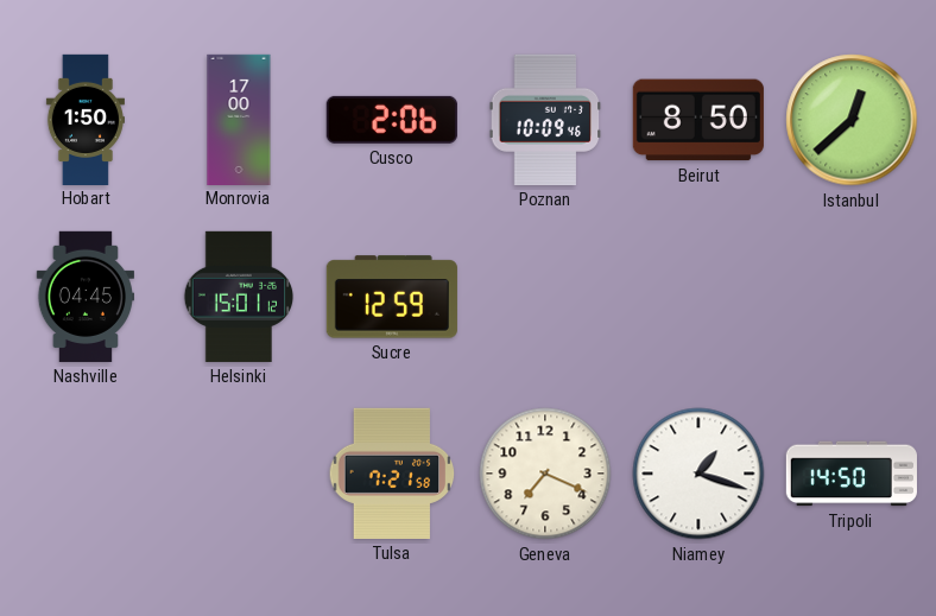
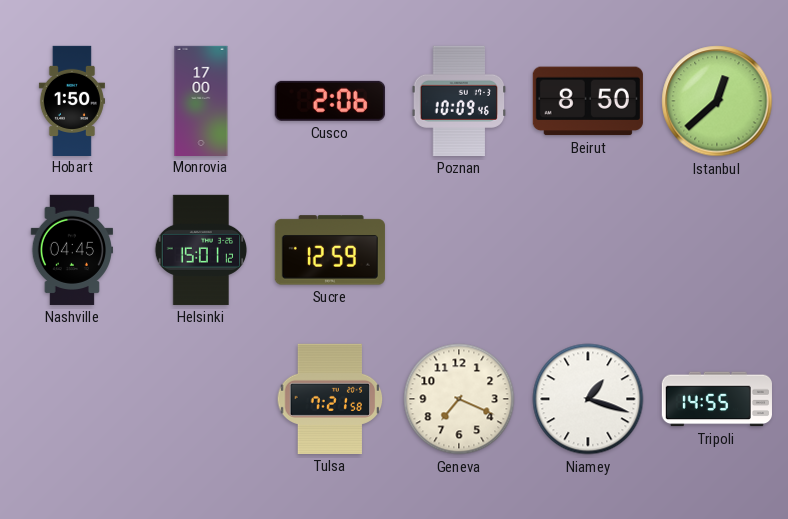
Tripoli: 14:50 -> 14:55 (717, 399)
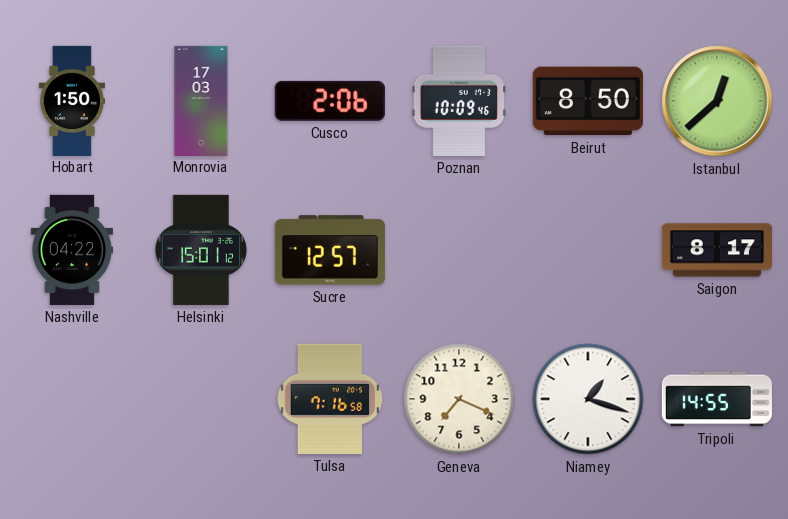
Monrovia: 17:00 -> 17:03 (201, 100)
Nashville: 04:45 -> 04:22 (71, 250)
Sucre: 12:59 -> 12:57 (330, 250)
Saigon: none -> 8:17 (716, 250)
Tulsa: 7:21 -> 7:16 (330, 399)
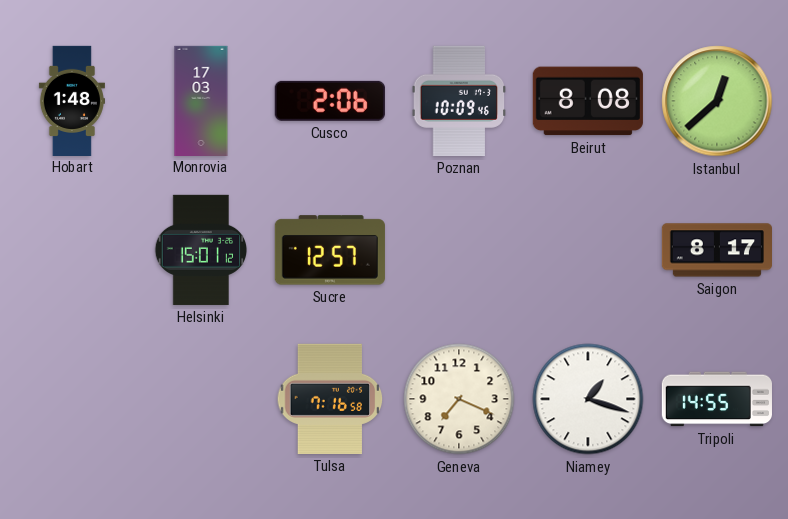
Hobart: 1:50 -> 1:48 (72, 100)
Beirut: 8:50 -> 8:08 (588, 101)
Nashville: 04:22 -> none (71, 250)
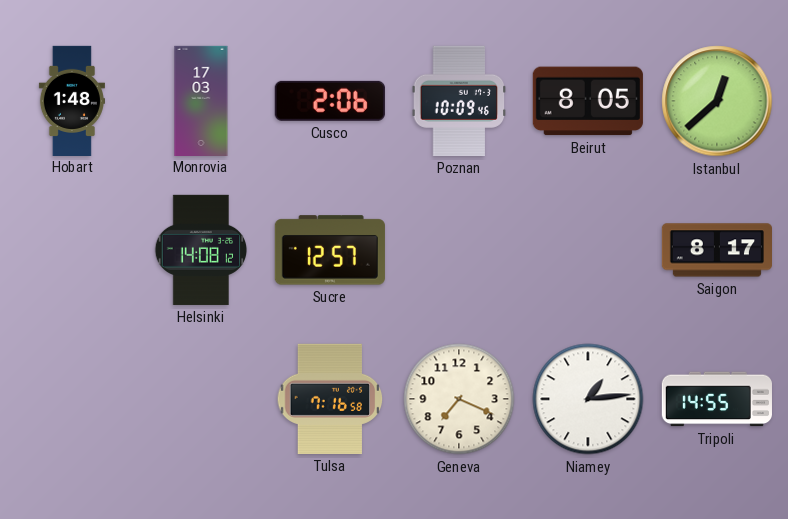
Beirut: 8:08 -> 8:05 (588, 101)
Helsinki: 15:01 -> 14:08 (201, 250)
Niamey: 1:18 -> 1:14 (588, 399)
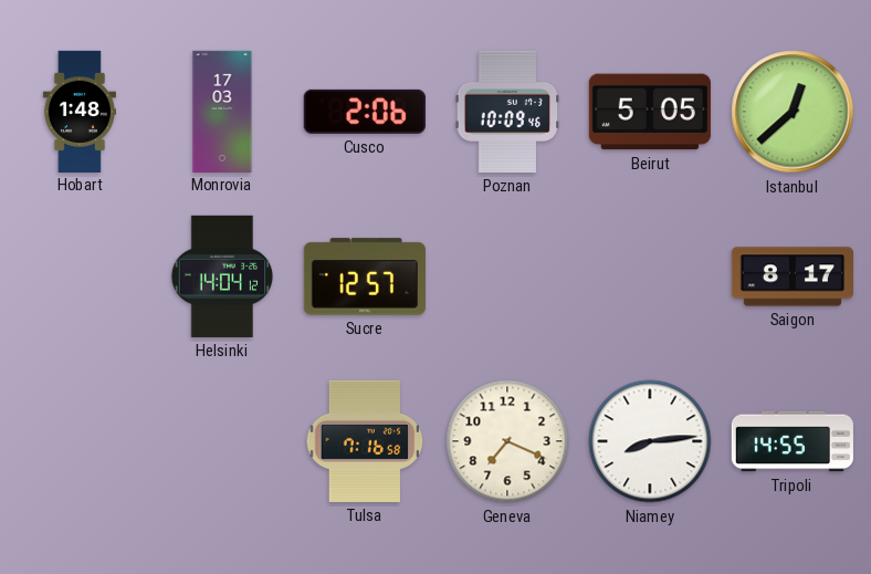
Beirut: 8:05 -> 5:05 (650, 112)
Helsinki: 14:08 -> 14:04 (222, 276)
Niamey: 1:14 -> 8:14 (650, 441)
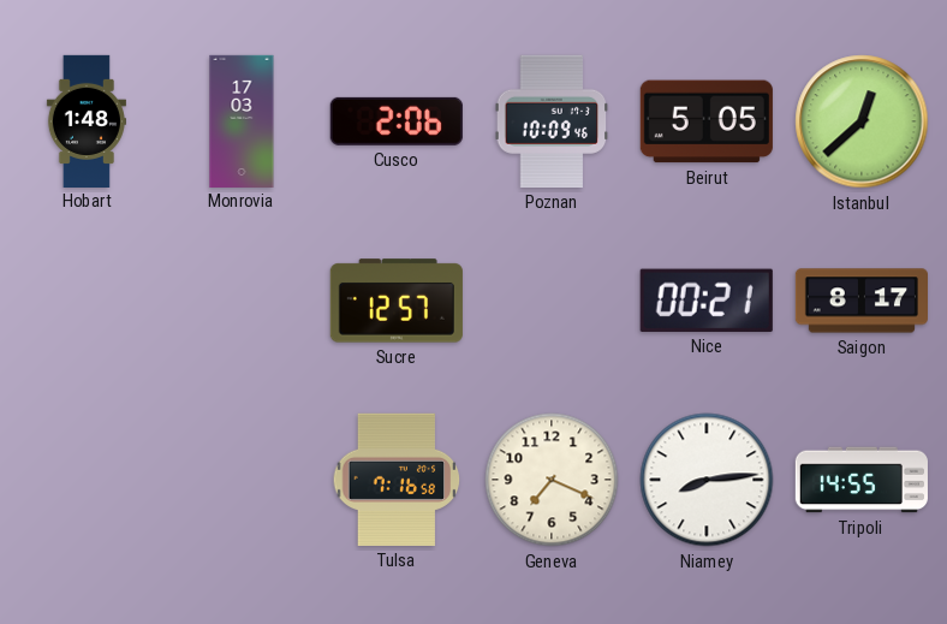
Helsinki: 14:04 -> none (222, 276)
Nice: none -> 00:21 (707, 301)
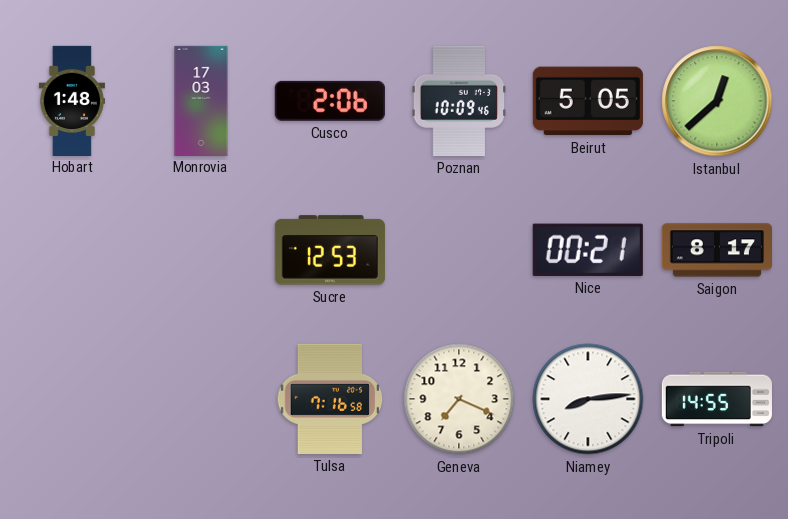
Sucre: 12:57 -> 12:53 (330, 250)
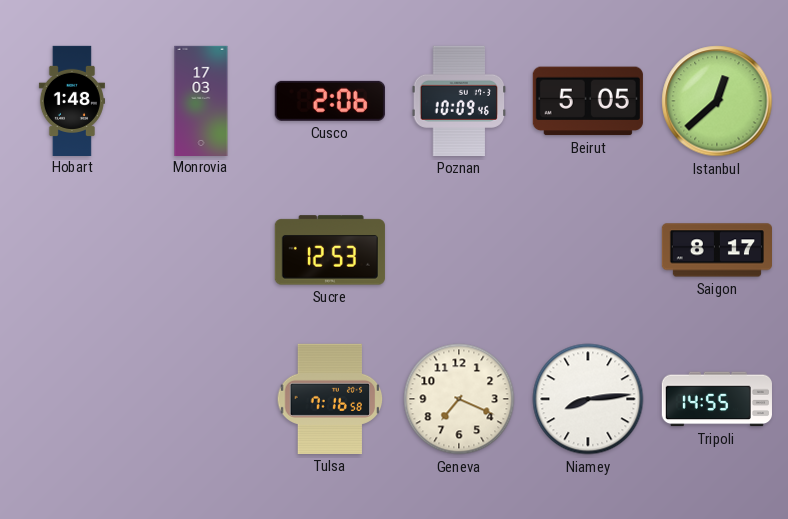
Nice: 00:21 -> none (588, 250)
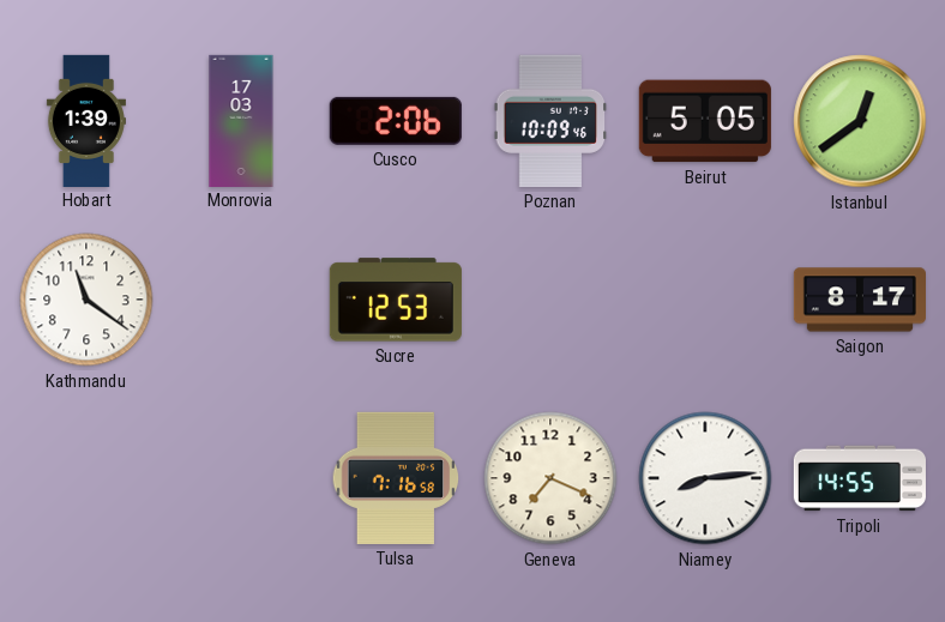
Hobart: 1:48 -> 1:39 (86, 120)
Istanbul: 12:38 -> 12:39 (860, 121)
Kathmandu: none -> 11:21 (86, 300)
